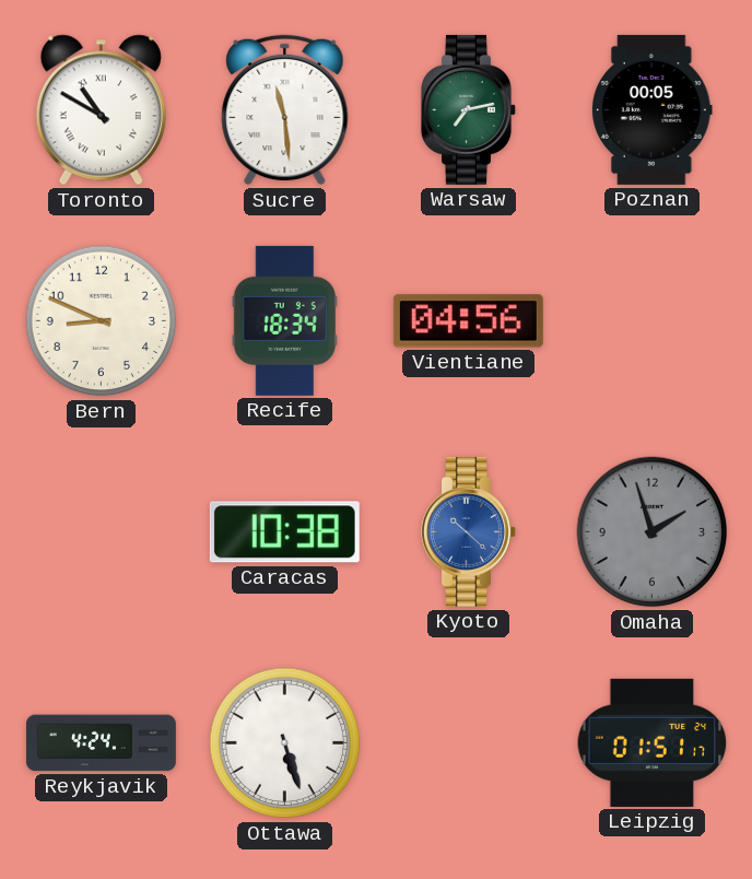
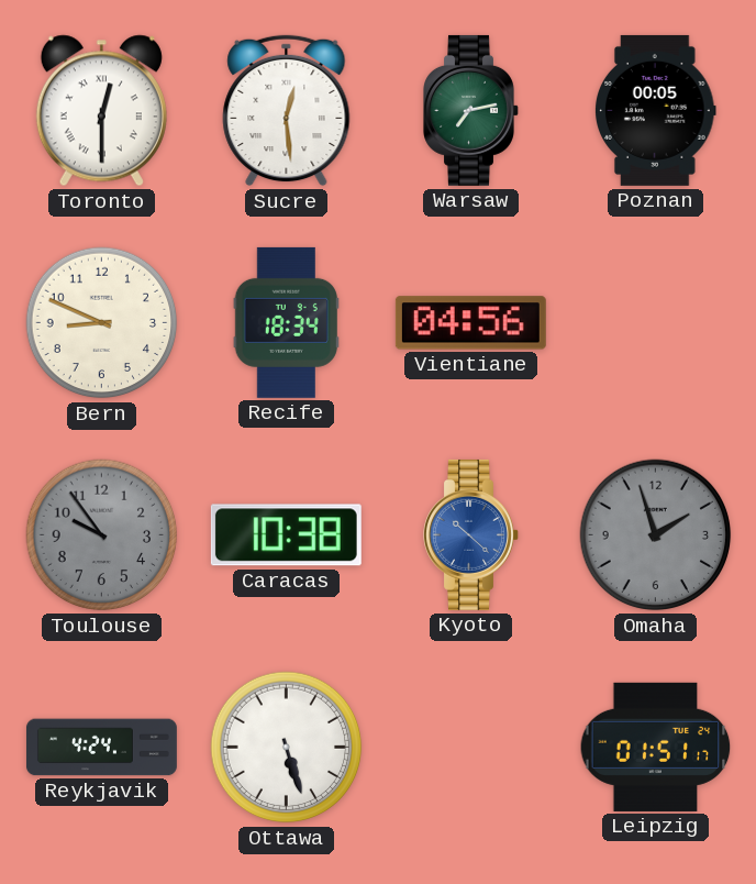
Toronto: 10:50 -> 12:30 (101, 111)
Sucre: 11:29 -> 12:29 (287, 111)
Toulouse: none -> 9:54 (102, 535)
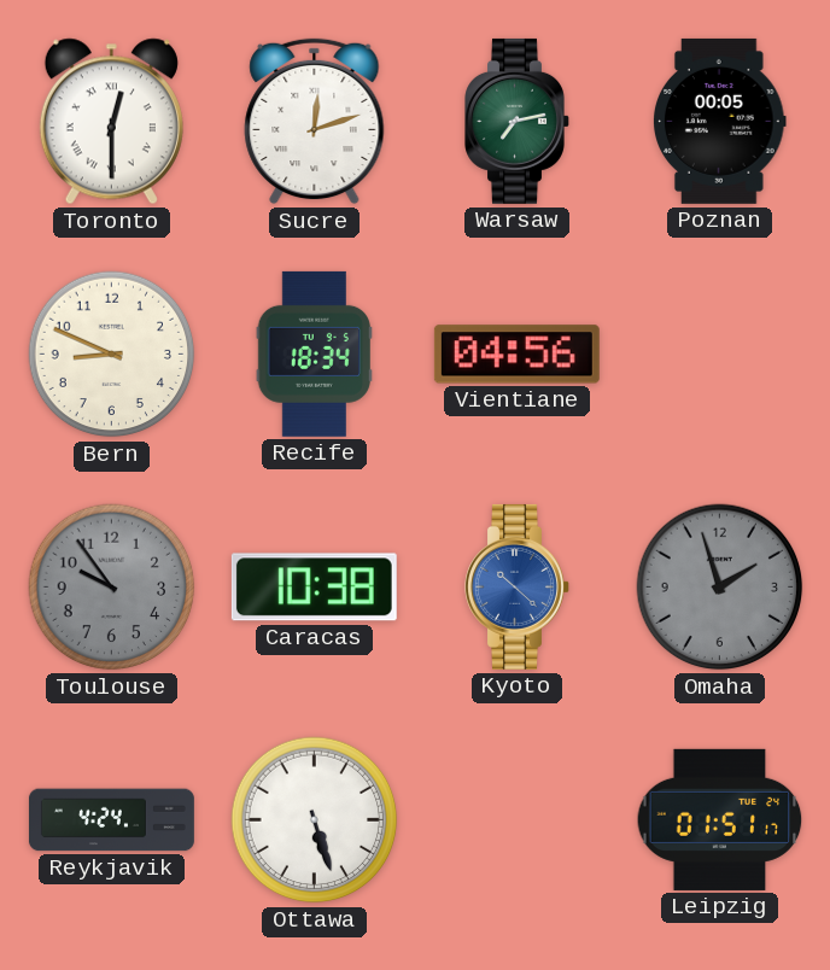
Sucre: 12:29 -> 12:12 (315, 122)
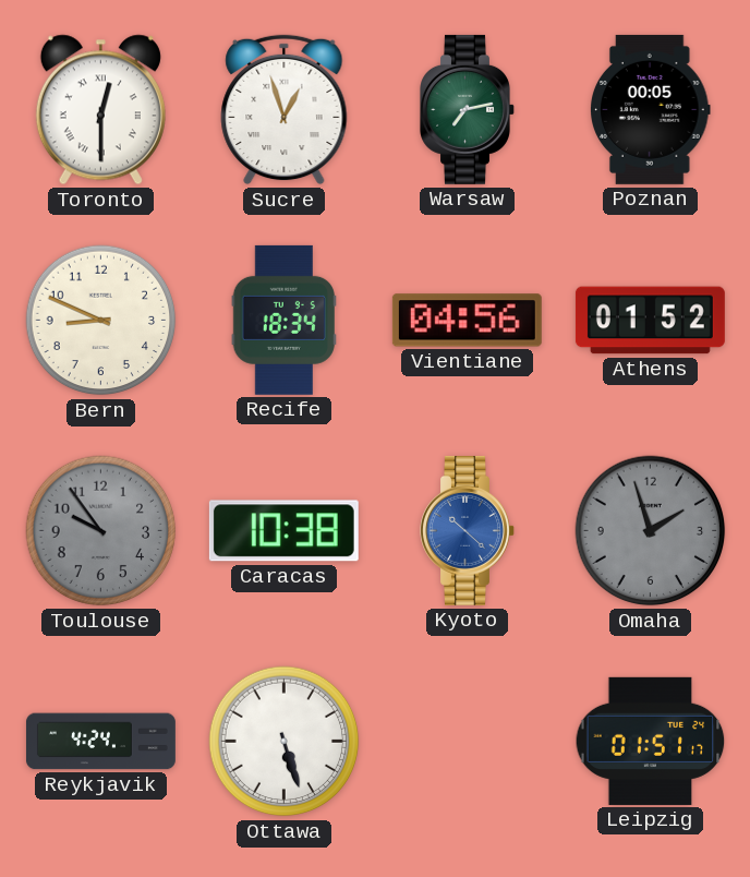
Sucre: 12:12 -> 12:57 (285, 110)
Athens: none -> 01:52 (650, 321)
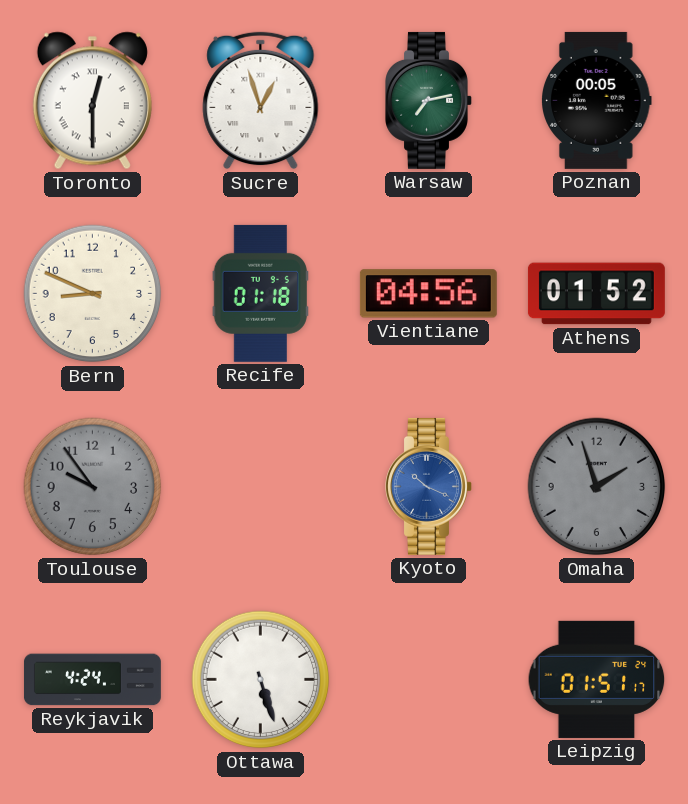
Recife: 18:34 -> 01:18 (260, 293)
Caracas: 10:38 -> none (283, 531)
Kyoto: 10:22 -> 10:19 (429, 486)
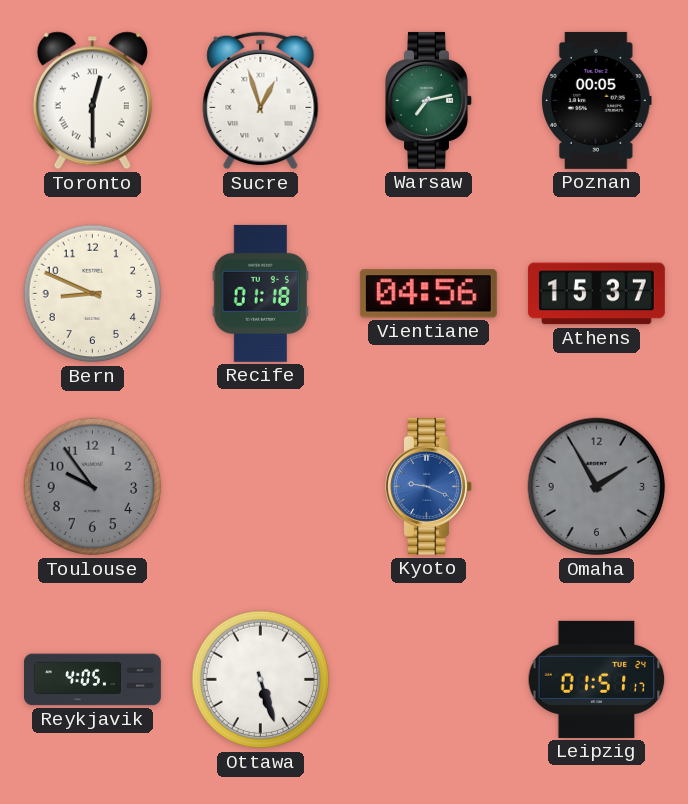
Athens: 01:52 -> 15:37 (596, 294)
Kyoto: 10:19 -> 9:19 (429, 486)
Omaha: 1:57 -> 1:55 (597, 487)
Reykjavik: 4:24 -> 4:05 (92, 680)
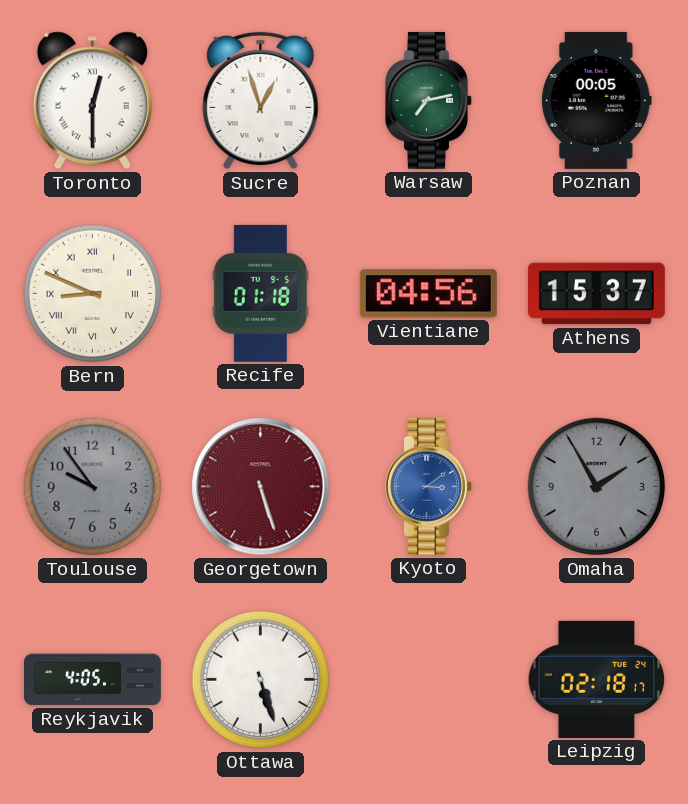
Bern numerals: Arabic -> Roman (93, 294)
Georgetown: none -> 5:27 (261, 487)
Kyoto: 9:19 -> 3:09 (429, 486)
Leipzig: 01:51 -> 02:18 (597, 679)
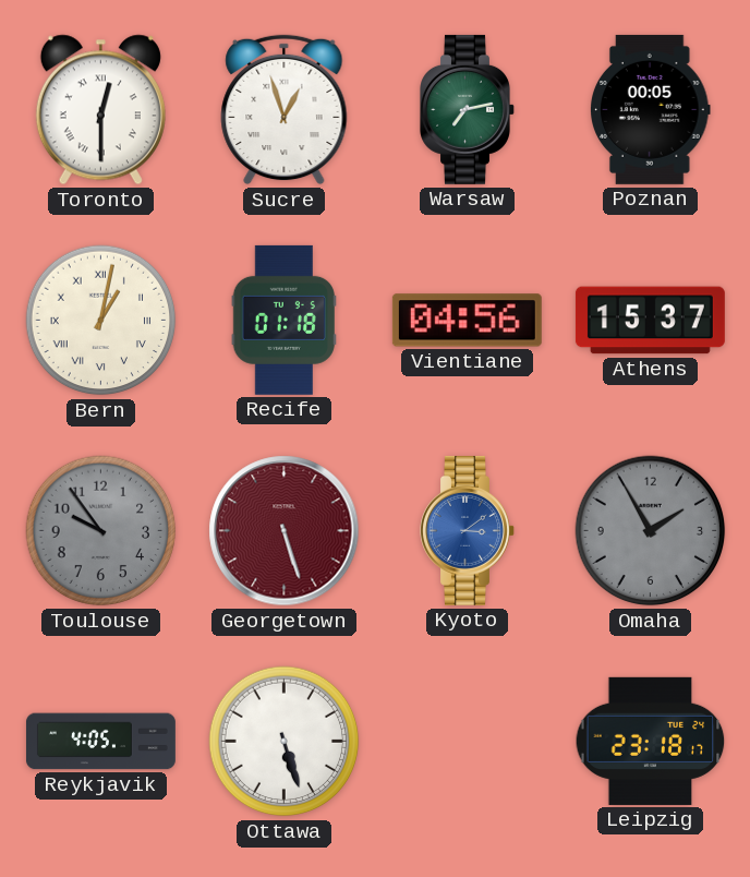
Bern: 8:49 -> 1:02 (101, 321)
Leipzig: 02:18 -> 23:18 (651, 741)
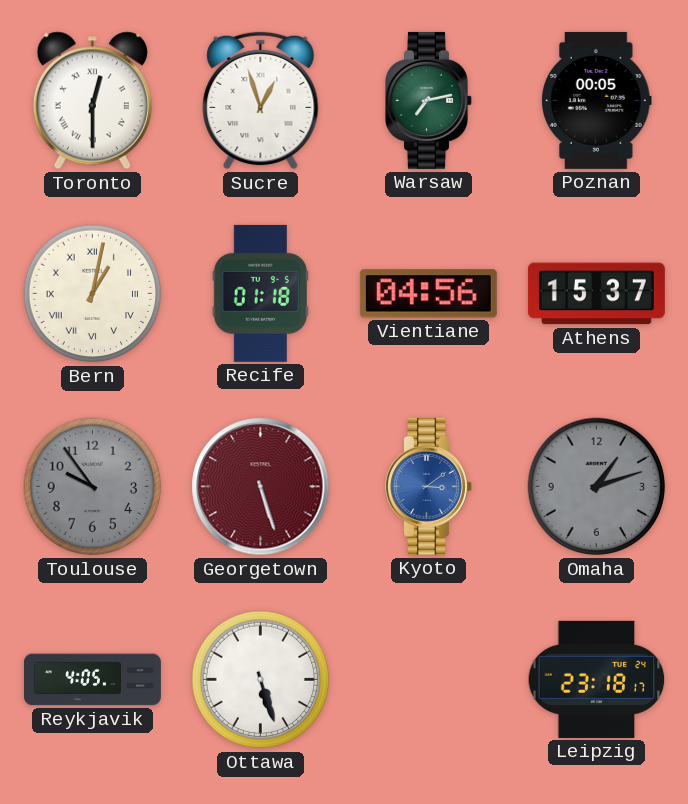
Omaha: 1:55 -> 1:12 (597, 487)
